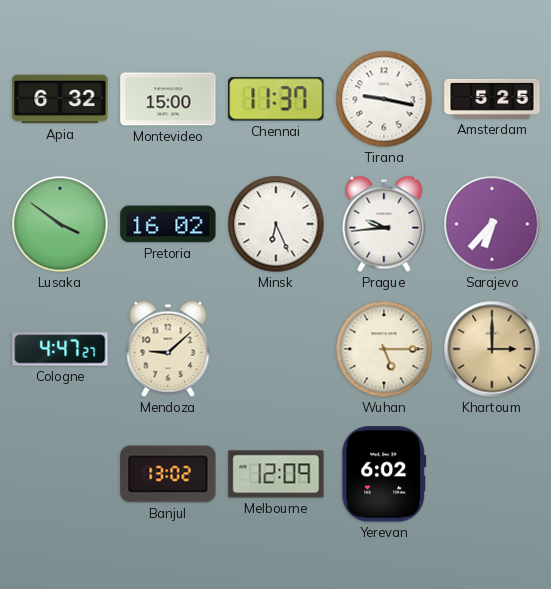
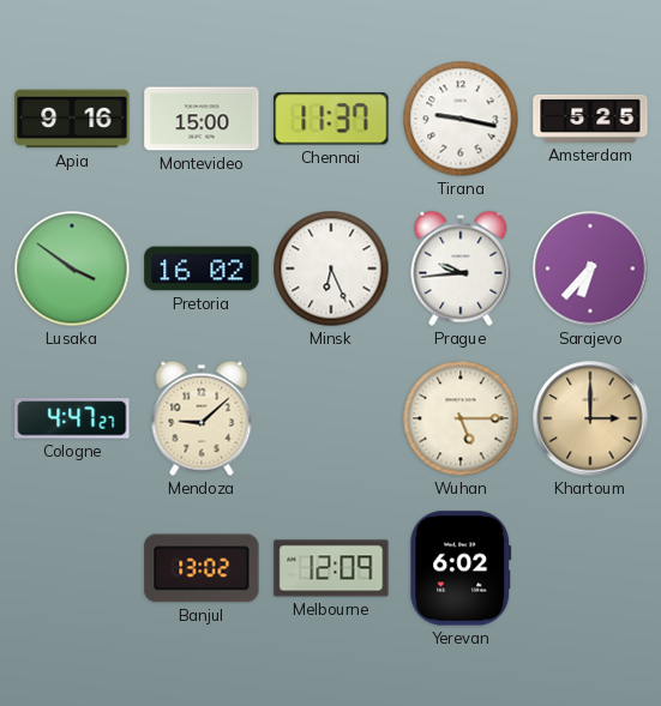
Apia: 6:32 -> 9:16 (72, 119)
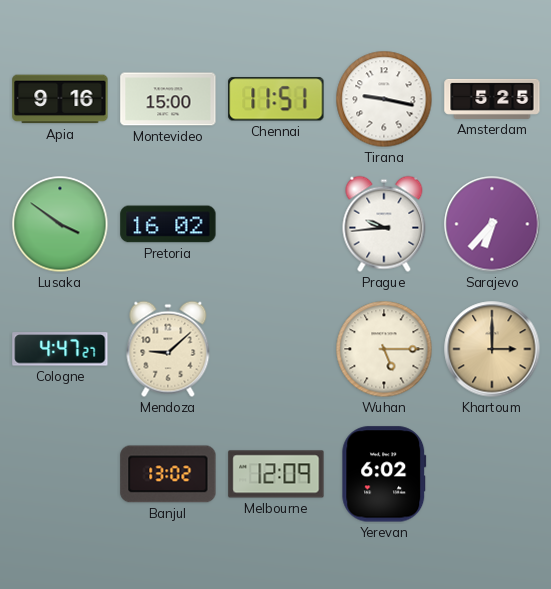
Chennai: 11:37 -> 11:51 (276, 99)
Minsk: 6:26 -> none (331, 268)
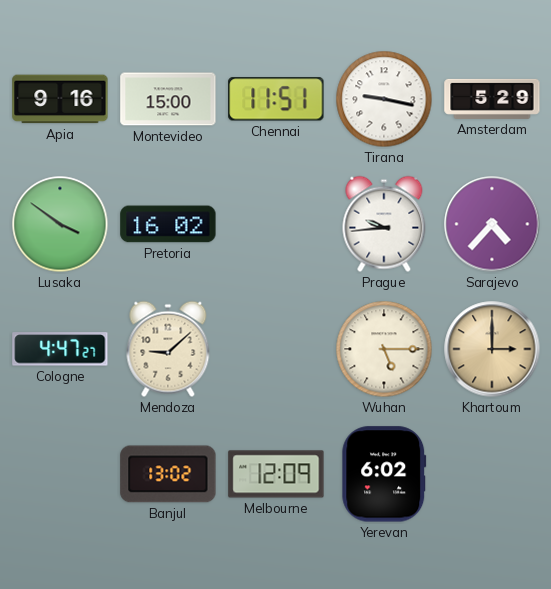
Amsterdam: 5:25 -> 5:29 (492, 99)
Sarajevo: 6:37 -> 4:37 (492, 224)
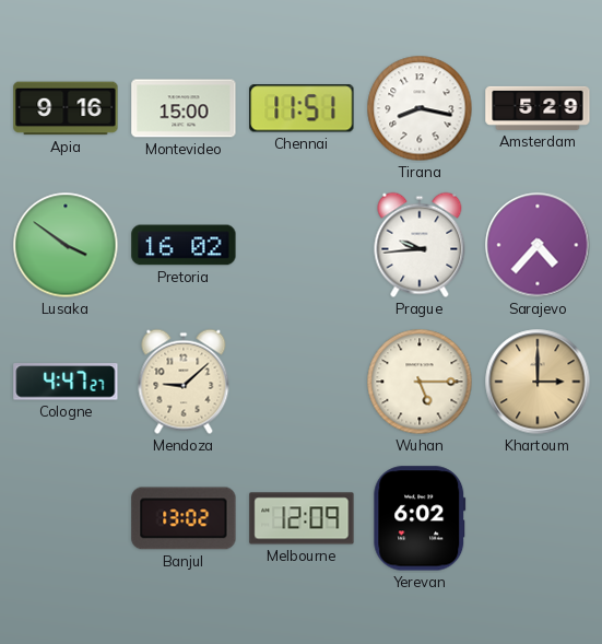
Tirana: 9:17 -> 8:17 (420, 108)
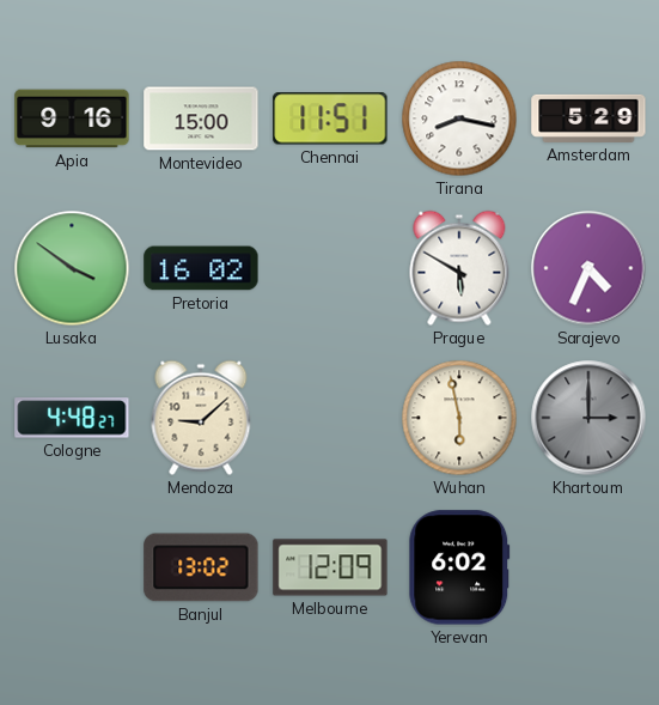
Prague: 9:44 -> 5:50 (459, 268)
Sarajevo: 4:37 -> 4:34 (588, 268)
Cologne: 4:47 -> 4:48 (72, 418)
Wuhan: 5:15 -> 5:58 (459, 418)
Khartoum dial: champagne -> grey (588, 418)
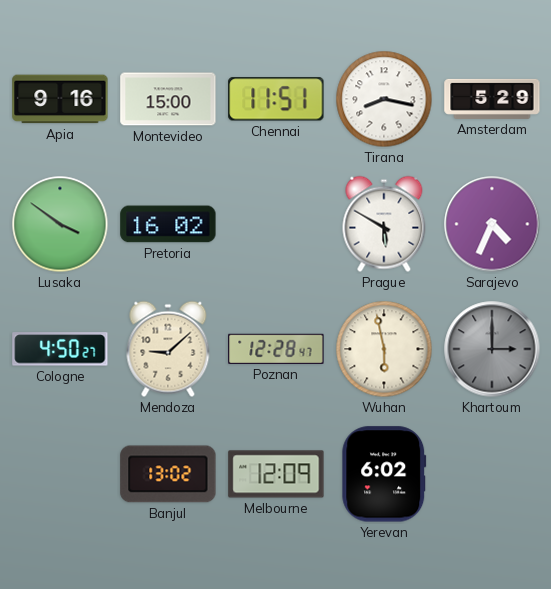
Cologne: 4:48 -> 4:50 (60, 349)
Poznan: none -> 12:28 (276, 349)
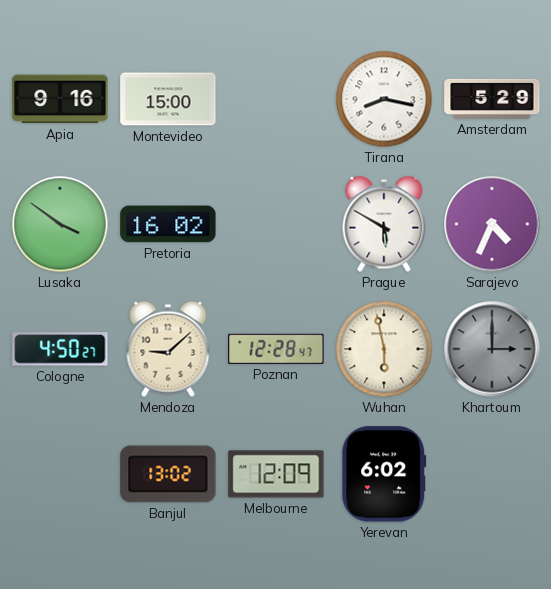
Chennai: 11:51 -> none (276, 99)
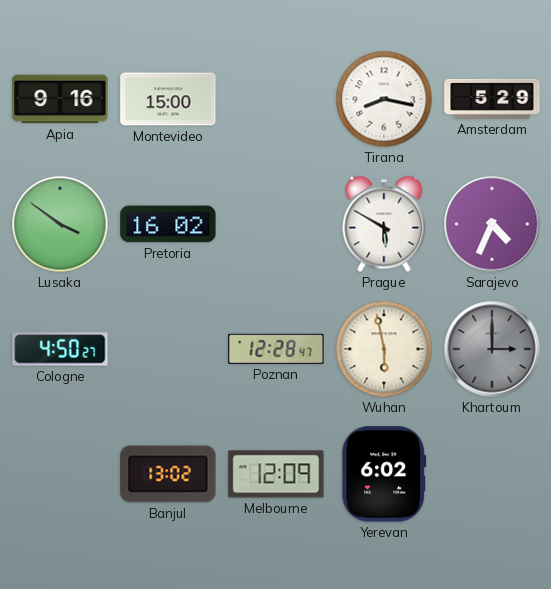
Mendoza: 9:08 -> none (168, 349)
